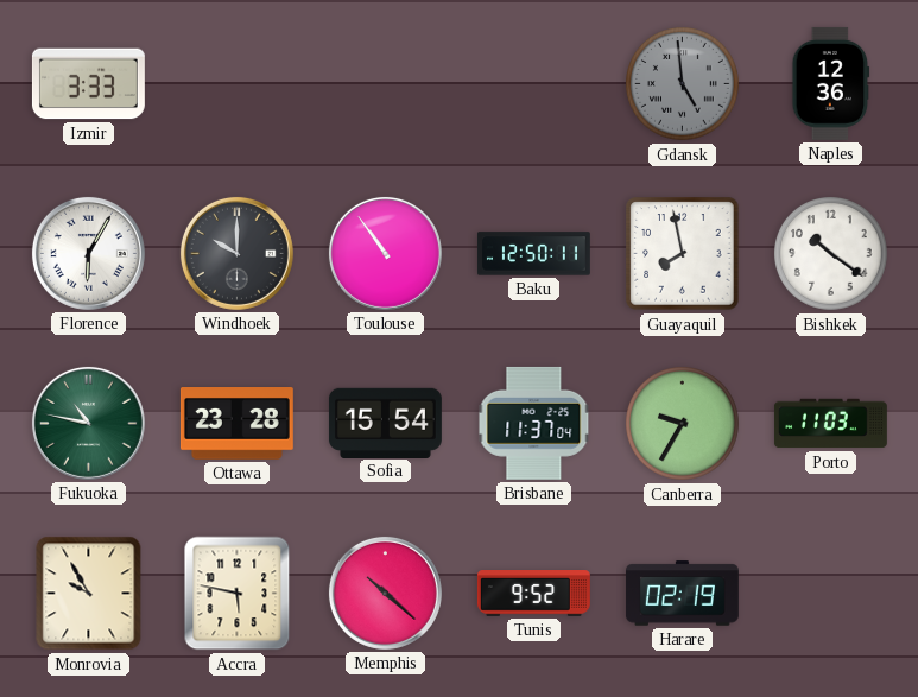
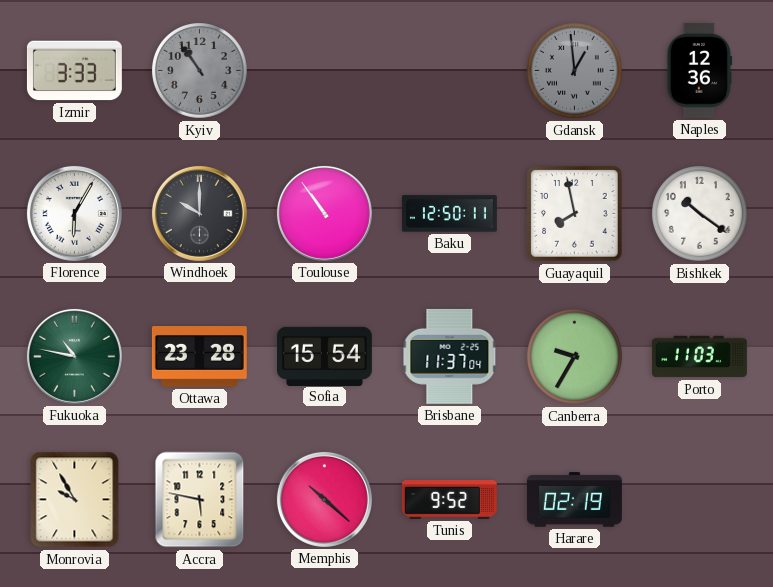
Kyiv: none -> 10:54 (200, 71)
Gdansk: 4:59 -> 12:59 (575, 71)
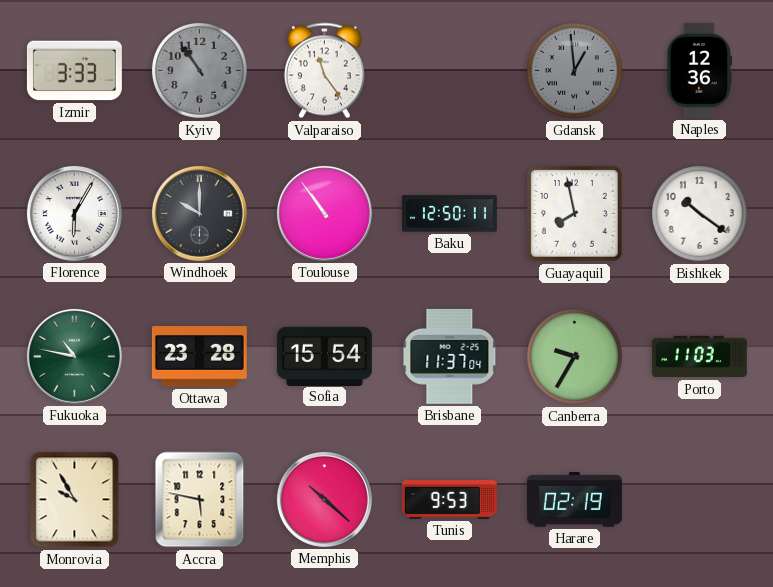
Valparaiso: none -> 11:24 (324, 71)
Tunis: 9:52 -> 9:53 (449, 500)
